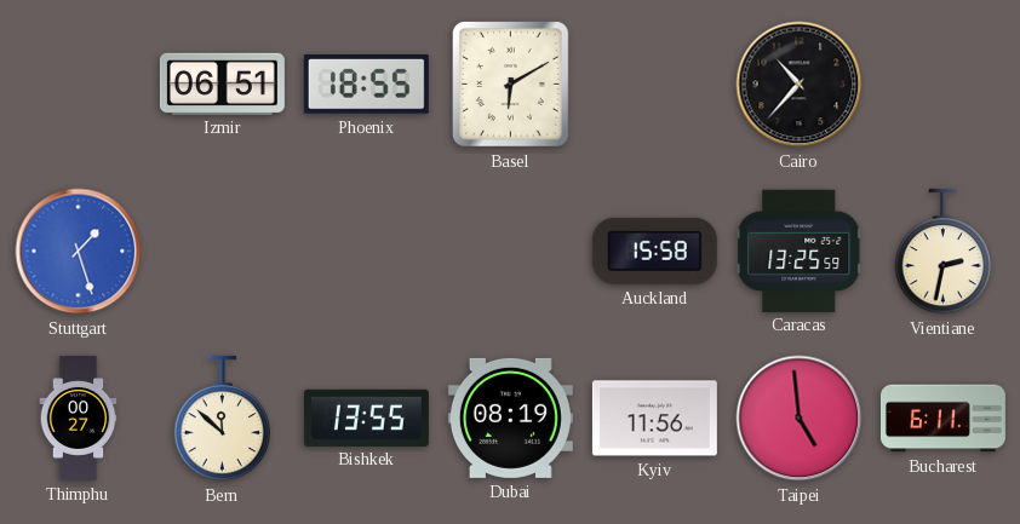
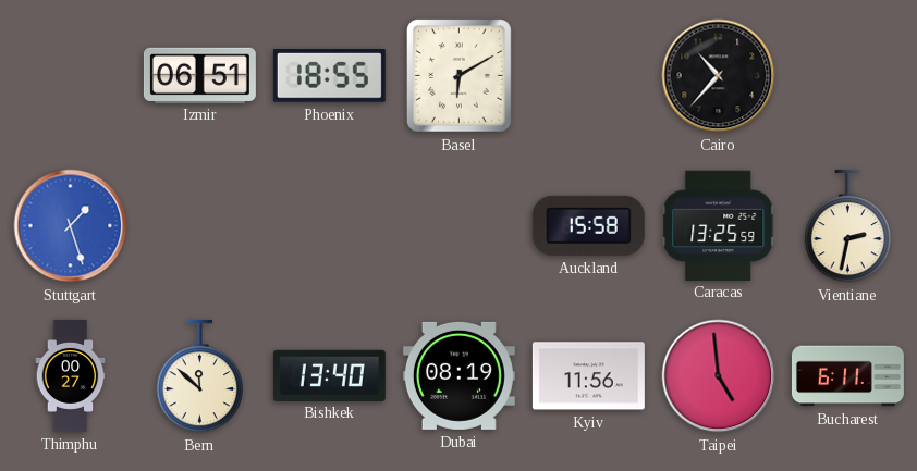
Bishkek: 13:55 -> 13:40 (329, 375)
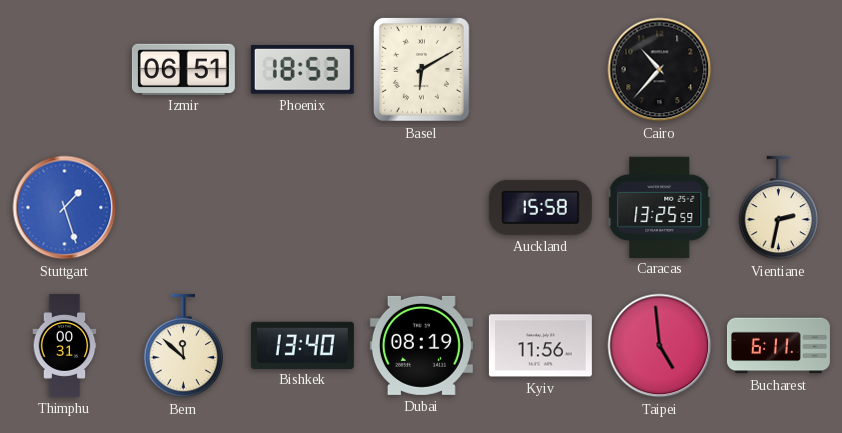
Phoenix: 18:55 -> 18:53 (302, 70)
Thimphu: 00:27 -> 00:31 (65, 345)
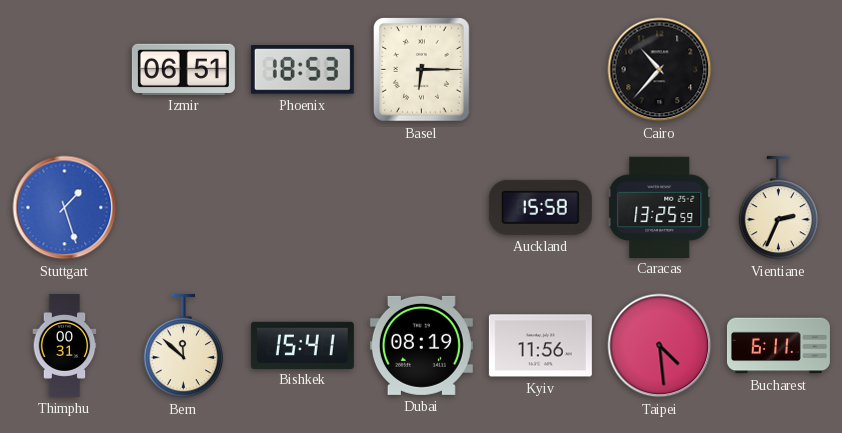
Basel: 6:10 -> 6:15 (422, 70)
Vientiane: 2:32 -> 2:34 (779, 208)
Bishkek: 13:40 -> 15:41 (302, 345)
Taipei: 4:59 -> 4:29 (660, 346)
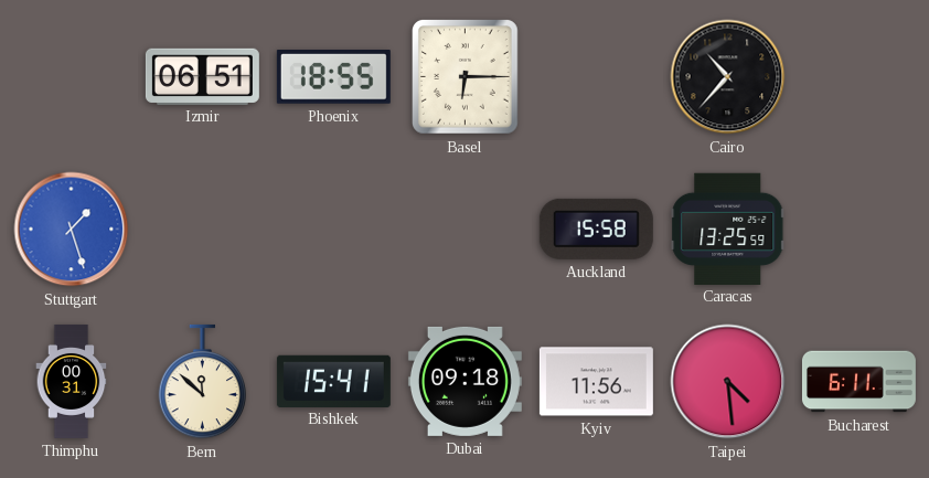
Phoenix: 18:53 -> 18:55 (333, 77)
Vientiane: 2:34 -> none (779, 208)
Dubai: 08:19 -> 09:18 (464, 381)
